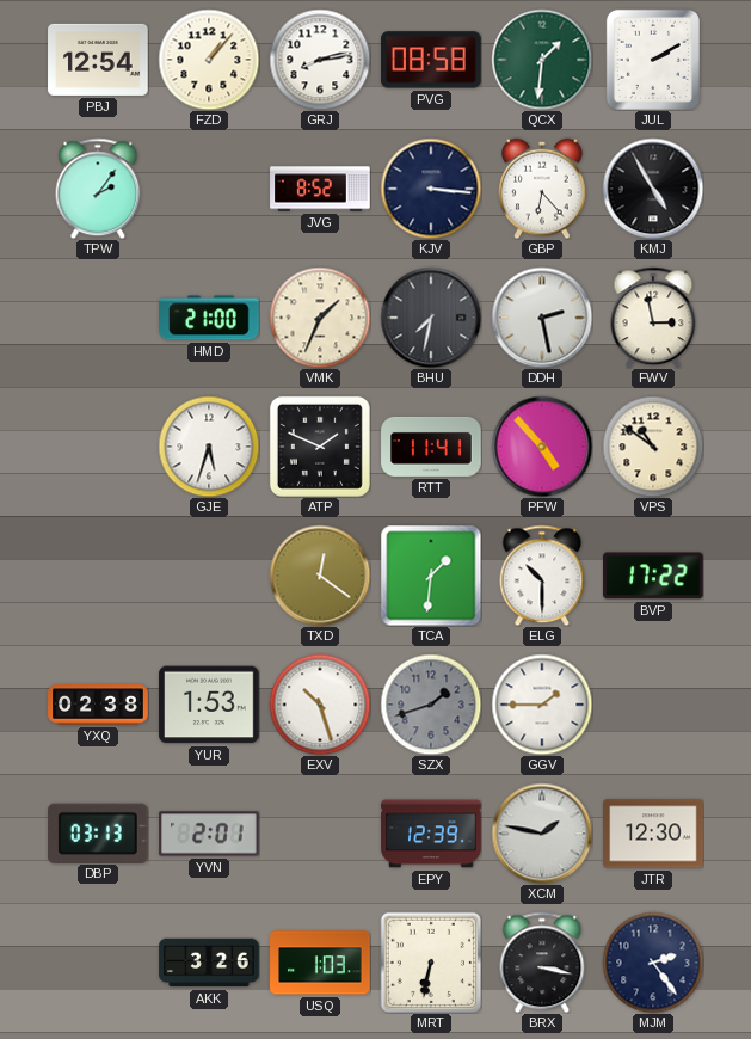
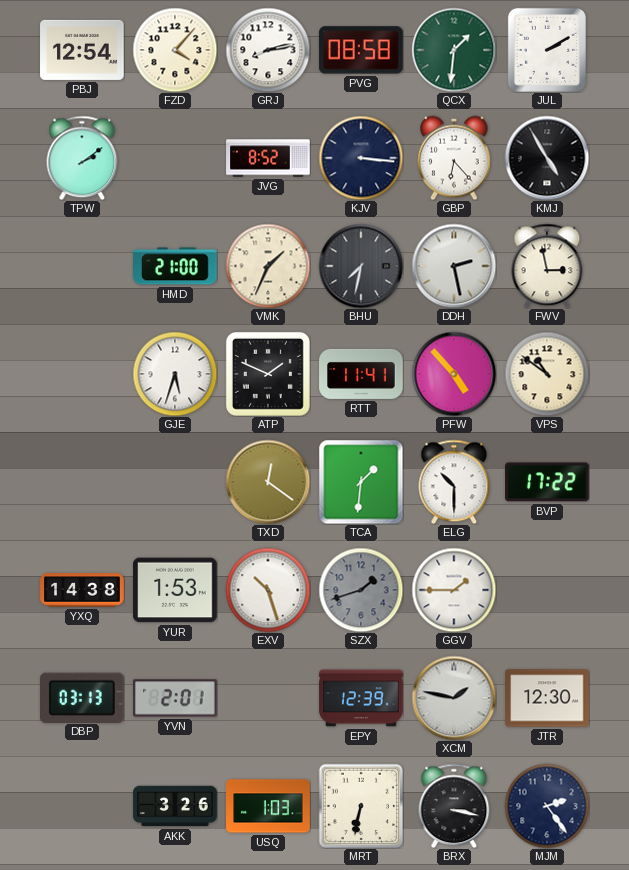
FZD: 1:07 -> 4:07 (175, 50)
TPW: 2:06 -> 2:09 (82, 158)
YXQ: 02:38 -> 14:38 (82, 590)
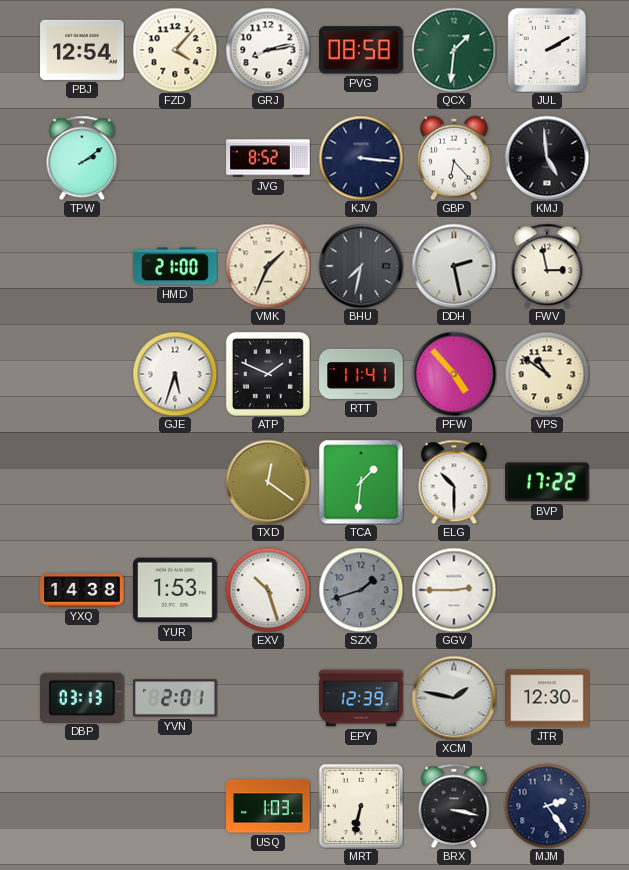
KMJ: 4:55 -> 4:59 (547, 158)
GGV: 1:45 -> 2:45 (454, 590)
AKK: 3:26 -> none (175, 806)
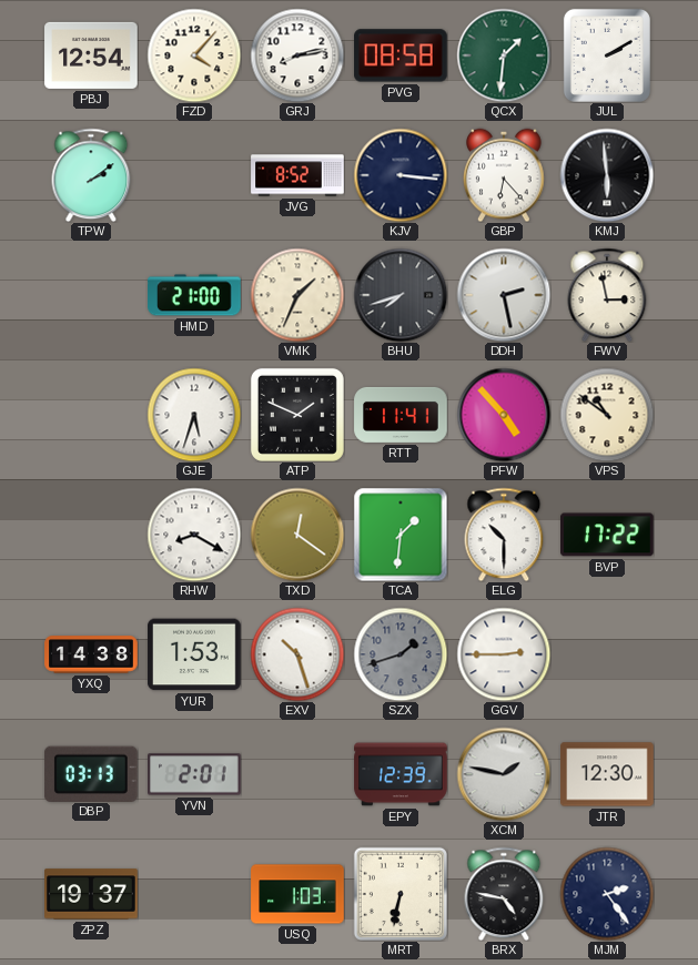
KMJ: 4:59 -> 5:59 (607, 175)
BHU: 7:32 -> 7:42 (401, 295)
RHW: none -> 8:20 (194, 535)
ZPZ: none -> 19:37 (91, 894)
BRX: 3:17 -> 4:47 (504, 894)
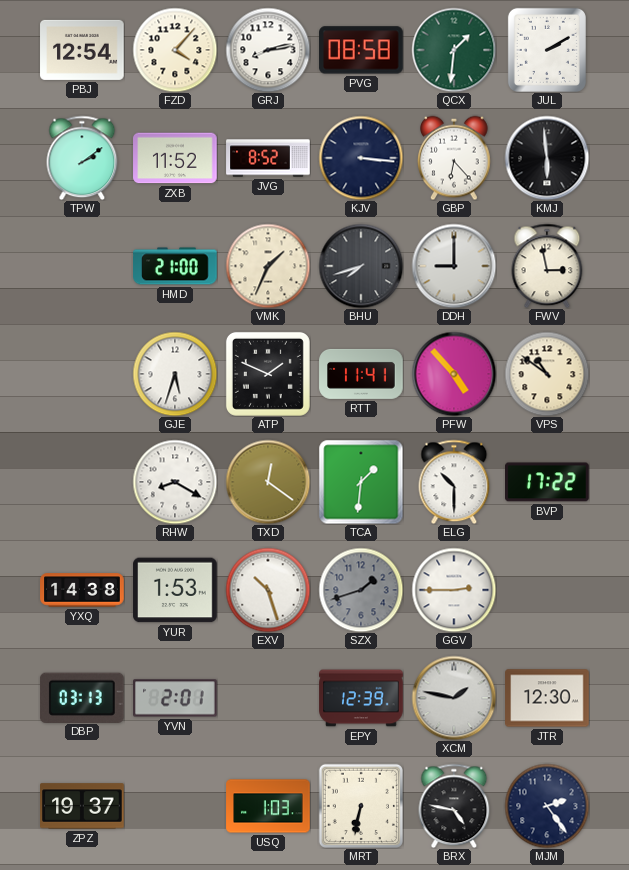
ZXB: none -> 11:52 (175, 158)
DDH: 2:28 -> 9:00 (454, 266)
